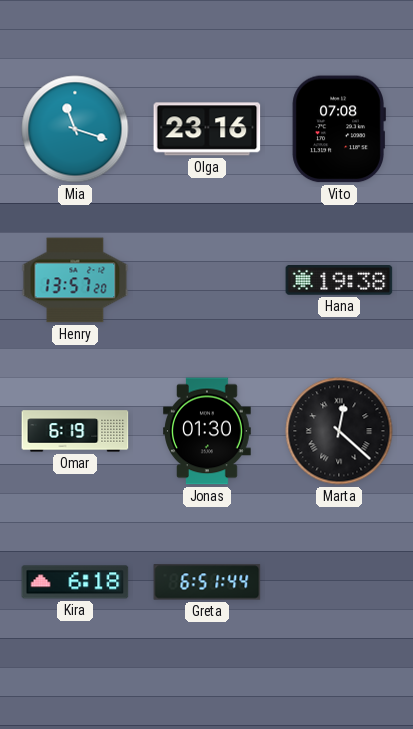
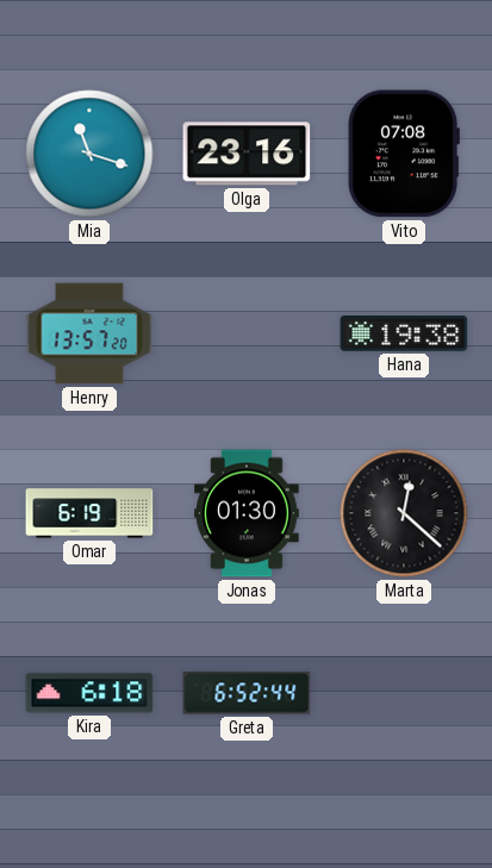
Greta: 6:51 -> 6:52 (247, 693)
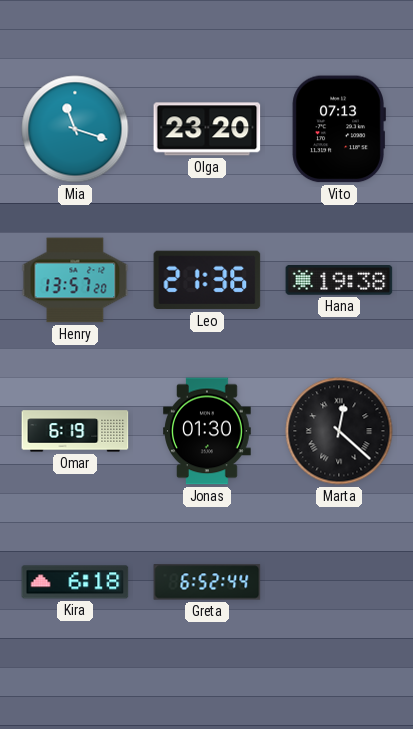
Olga: 23:16 -> 23:20 (207, 129)
Vito: 07:08 -> 07:13 (339, 129)
Leo: none -> 21:36 (207, 280)
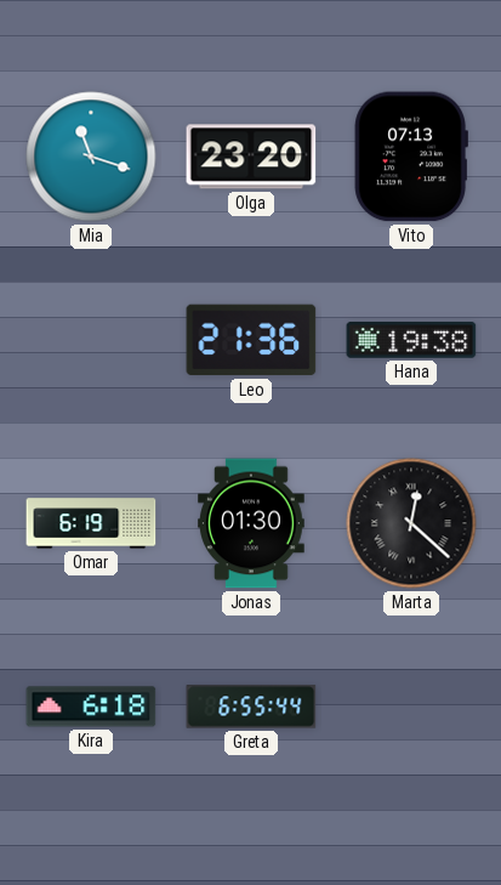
Henry: 13:57 -> none (75, 280)
Greta: 6:52 -> 6:55 (251, 707)
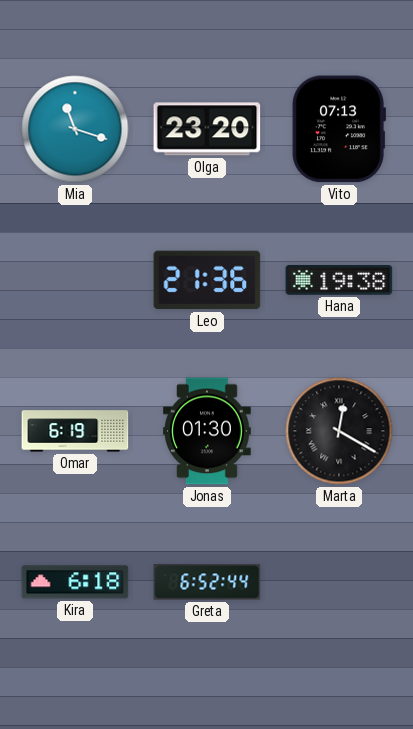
Marta: 12:22 -> 12:20 (339, 431)
Greta: 6:55 -> 6:52 (207, 582)
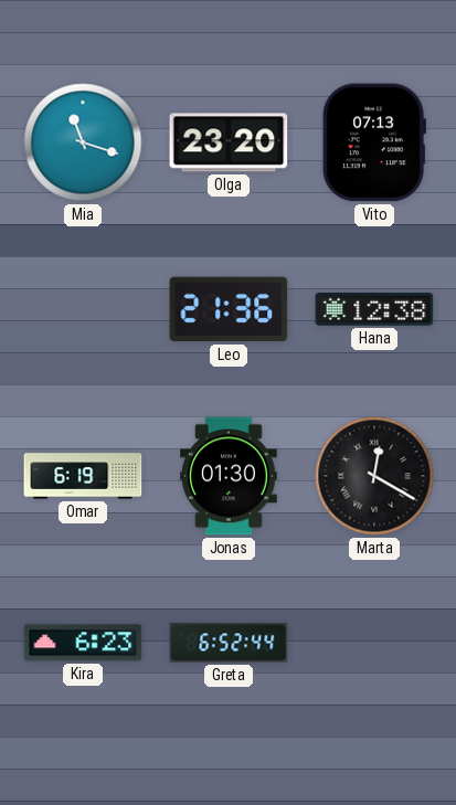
Hana: 19:38 -> 12:38 (374, 310)
Kira: 6:18 -> 6:23 (83, 643)
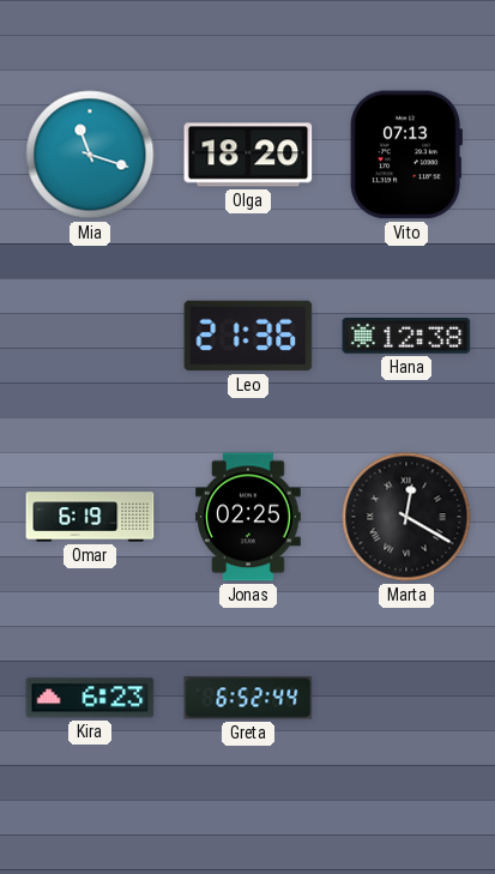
Olga: 23:20 -> 18:20 (248, 155)
Jonas: 01:30 -> 02:25 (248, 517)
